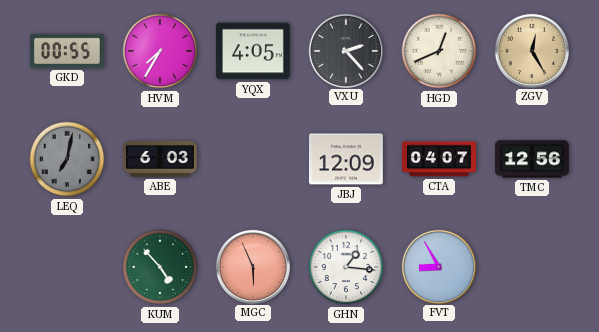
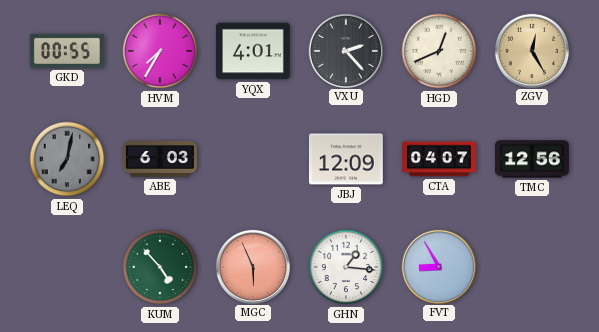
YQX: 4:05 -> 4:01 (253, 51)
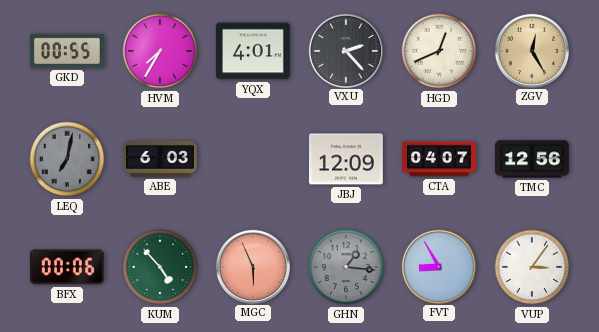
BFX: none -> 00:06 (67, 267)
GHN dial: white -> grey (346, 267)
VUP: none -> 3:06 (532, 267)
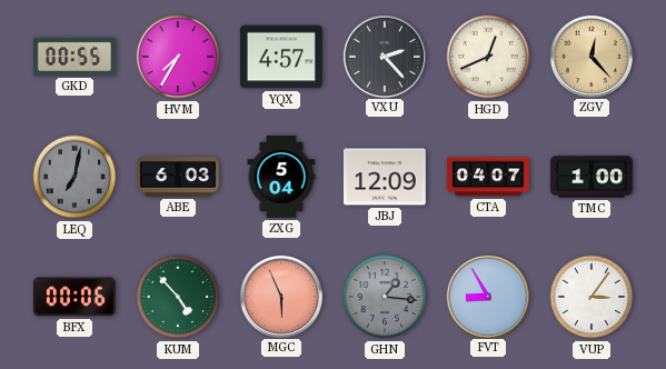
YQX: 4:01 -> 4:57 (281, 57)
ZGV: 12:25 -> 12:23 (590, 56)
ZXG: none -> 5:04 (281, 177)
TMC: 12:56 -> 1:00 (592, 177)
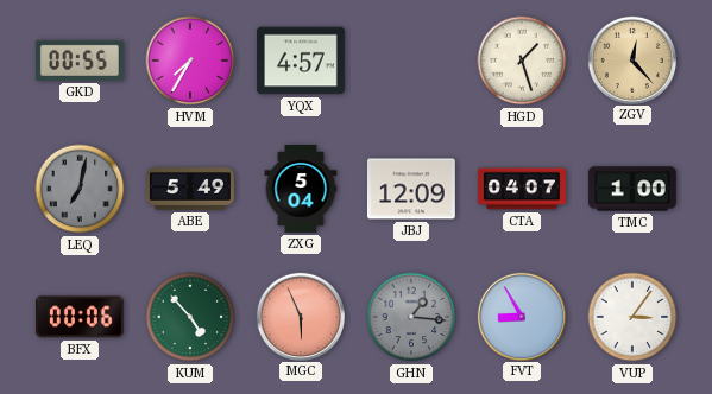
VXU: 2:23 -> none (384, 56)
HGD: 12:41 -> 1:27 (522, 61)
ABE: 6:03 -> 5:49 (190, 190)
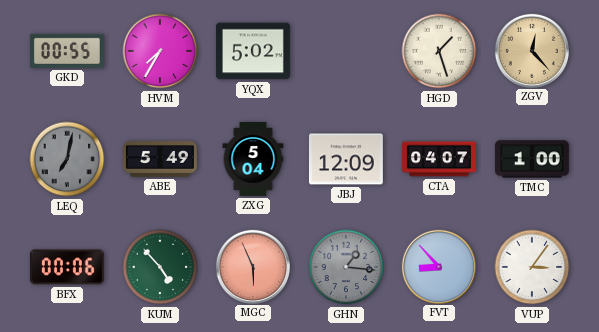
YQX: 4:57 -> 5:02 (253, 51)
FVT: 8:55 -> 8:53 (438, 266)
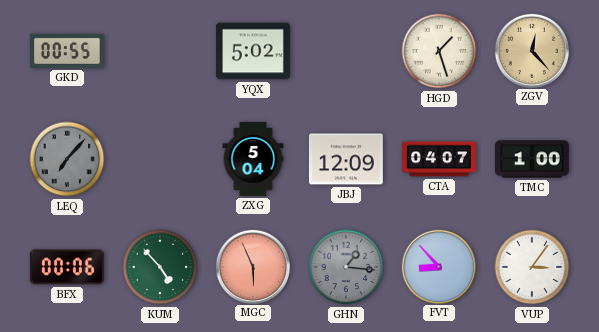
HVM: 7:35 -> none (160, 51)
LEQ: 7:02 -> 7:07 (67, 159)
ABE: 5:49 -> none (160, 160)
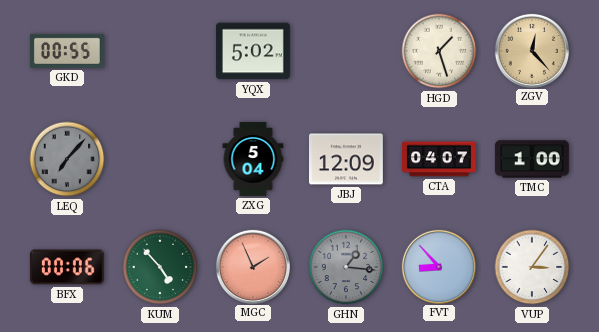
MGC: 5:56 -> 1:56 (252, 266)
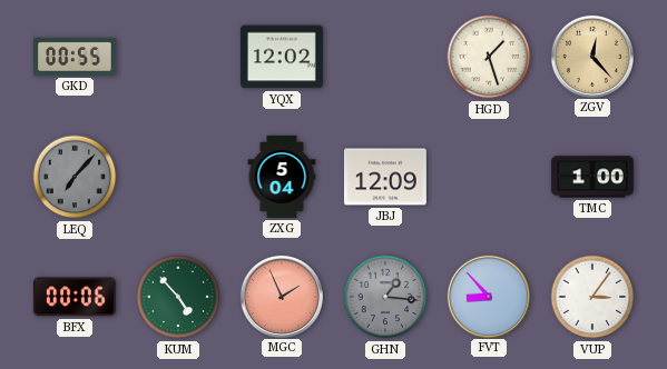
YQX: 5:02 -> 12:02 (282, 57)
CTA: 04:07 -> none (439, 159)
